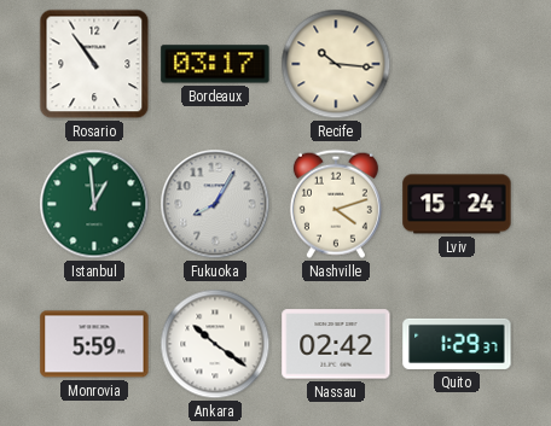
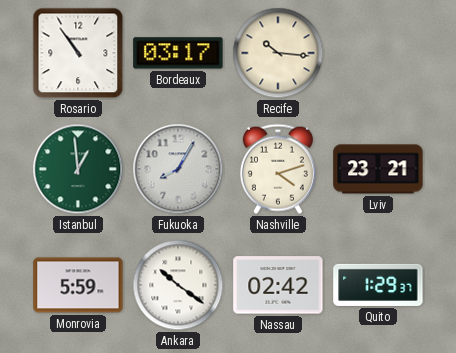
Lviv: 15:24 -> 23:21 (378, 169)
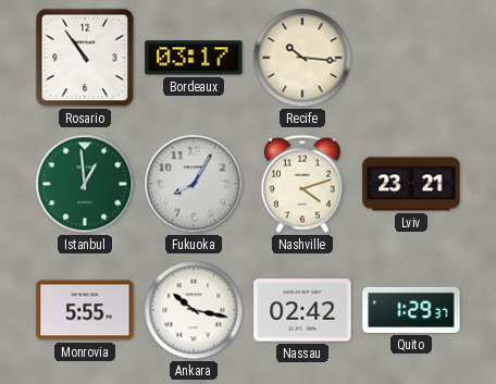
Monrovia: 5:59 -> 5:55 (85, 310)
Ankara: 10:21 -> 10:17 (194, 310)
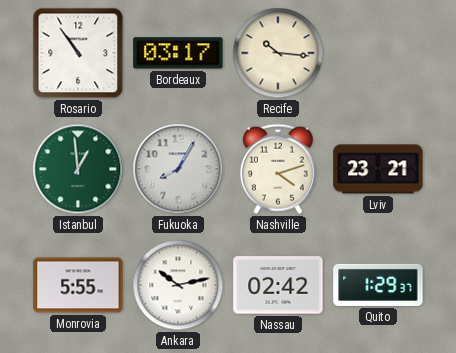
Ankara: 10:17 -> 10:13 (178, 285)
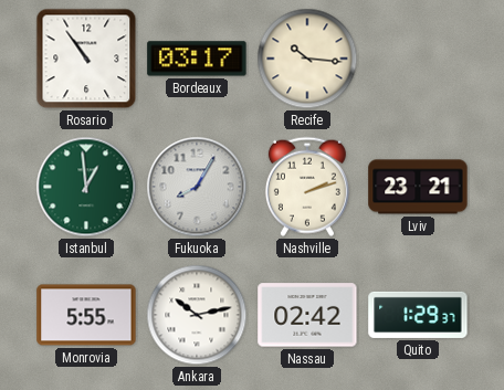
Nashville: 4:12 -> 2:12 (307, 187)
